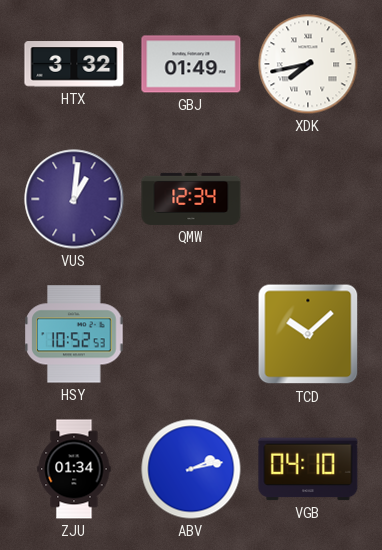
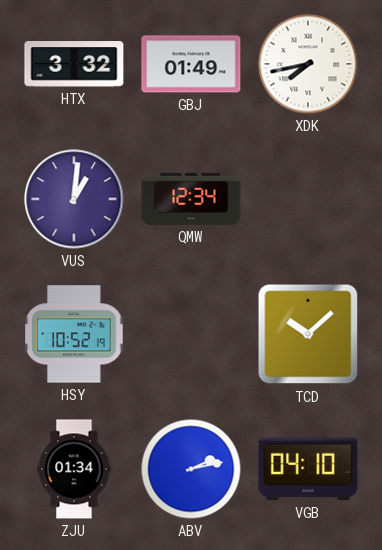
HSY: 10:52:53 -> 10:52:19 (74, 334)
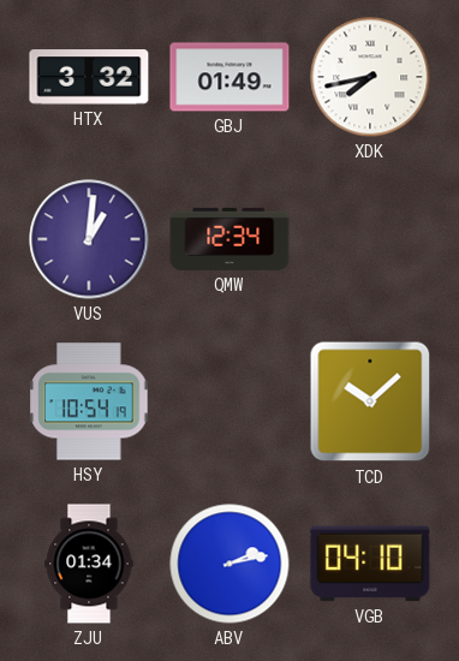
HSY: 10:52 -> 10:54 (89, 401)
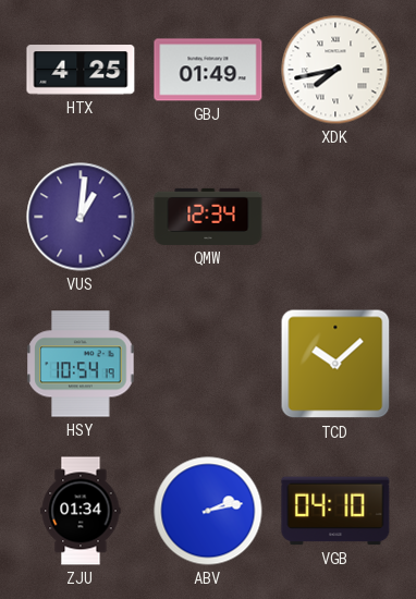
HTX: 3:32 -> 4:25 (81, 70)
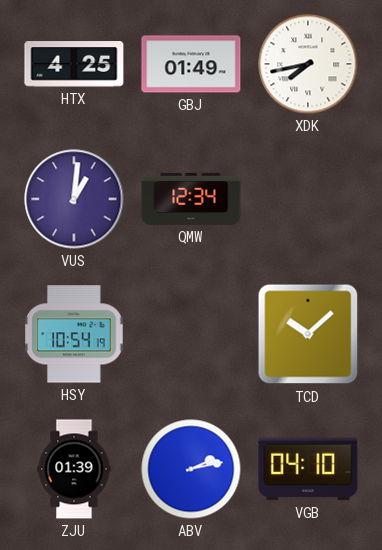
ZJU: 01:34 -> 01:39 (74, 469)
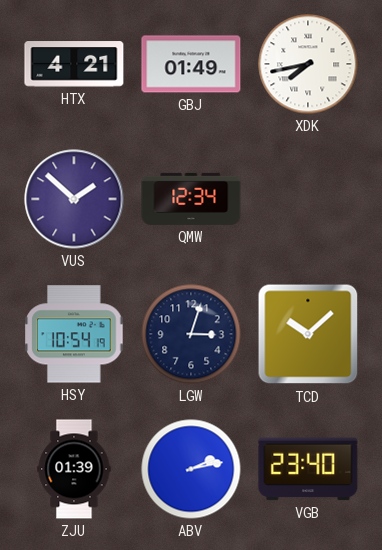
HTX: 4:25 -> 4:21 (74, 64)
VUS: 1:01 -> 1:52 (74, 199)
LGW: none -> 3:03 (191, 334)
VGB: 04:10 -> 23:40 (308, 469)
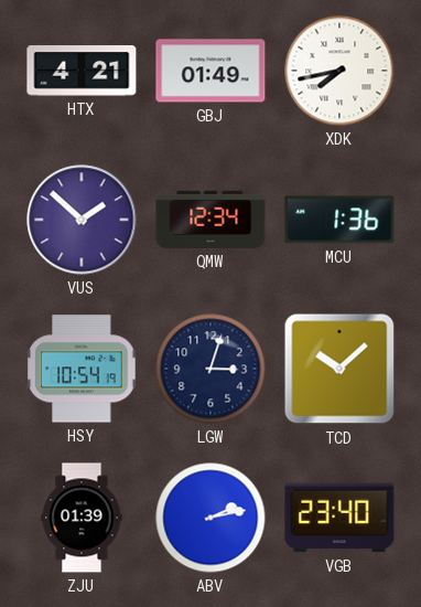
MCU: none -> 1:36 (339, 220)
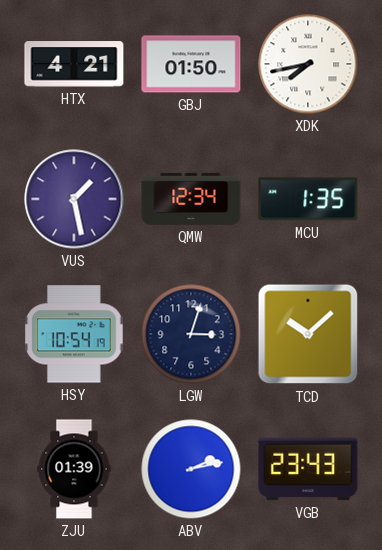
GBJ: 01:49 -> 01:50 (191, 64)
VUS: 1:52 -> 1:28 (74, 199)
MCU: 1:36 -> 1:35 (308, 199)
VGB: 23:40 -> 23:43 (308, 469)
